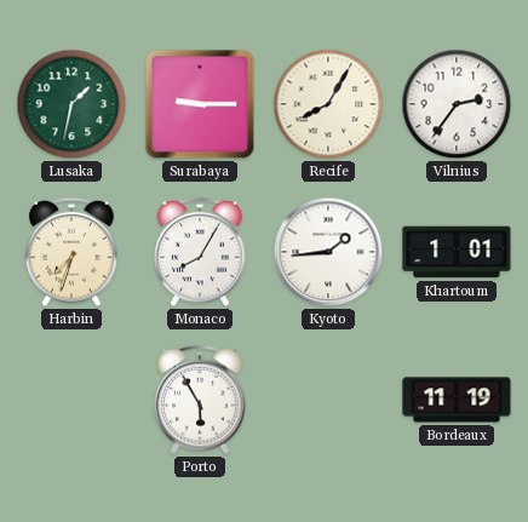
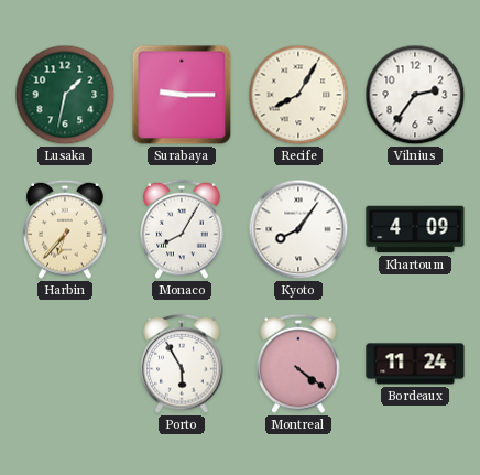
Harbin: 7:33 -> 6:37 (65, 229)
Kyoto: 1:44 -> 8:06 (298, 229)
Khartoum: 1:01 -> 4:09 (415, 229)
Montreal: none -> 4:21 (298, 364)
Bordeaux: 11:19 -> 11:24 (415, 364)
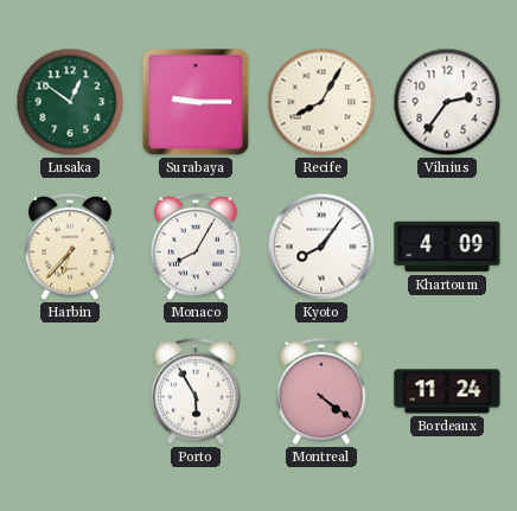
Lusaka: 1:32 -> 12:51 (70, 102)
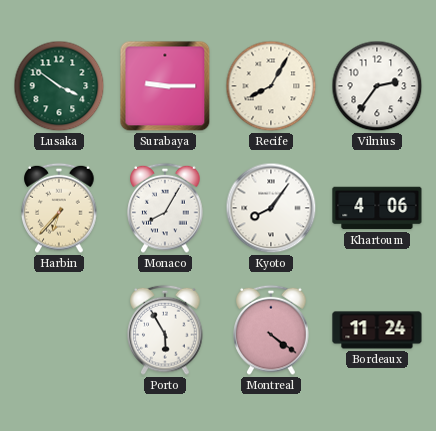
Lusaka: 12:51 -> 3:51 (59, 86)
Khartoum: 4:09 -> 4:06 (377, 208)
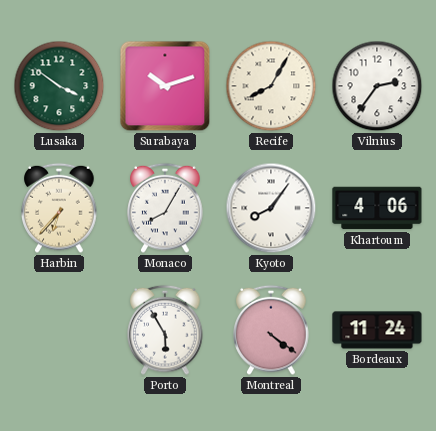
Surabaya: 9:15 -> 10:12 (165, 86)
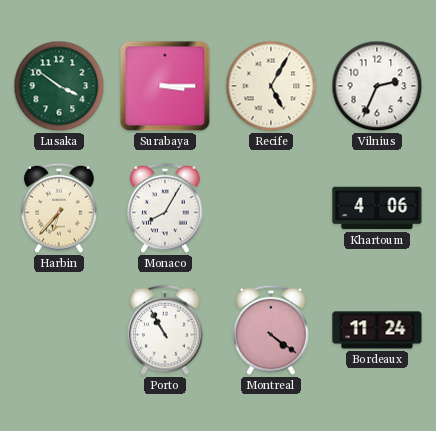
Surabaya: 10:12 -> 3:15 (165, 86)
Recife: 8:05 -> 5:05 (271, 86)
Vilnius: 2:36 -> 2:34 (377, 86)
Kyoto: 8:06 -> none (271, 208)
Porto: 5:55 -> 10:55 (165, 330)
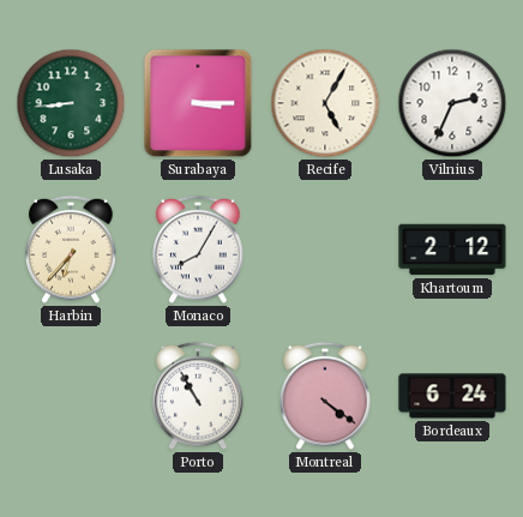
Lusaka: 3:51 -> 8:44 (71, 103)
Khartoum: 4:06 -> 2:12 (452, 250)
Bordeaux: 11:24 -> 6:24 (452, 396)
